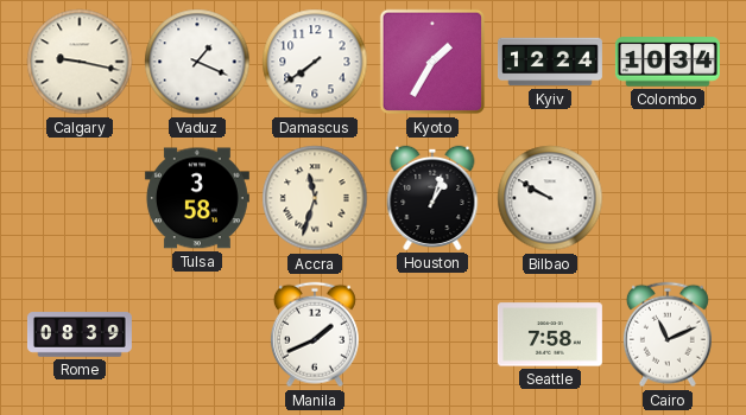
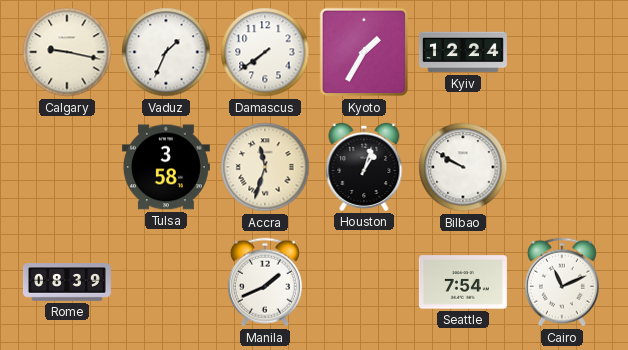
Vaduz: 1:19 -> 1:34 (166, 52)
Colombo: 10:34 -> none (668, 62)
Seattle: 7:58 -> 7:54 (463, 282)
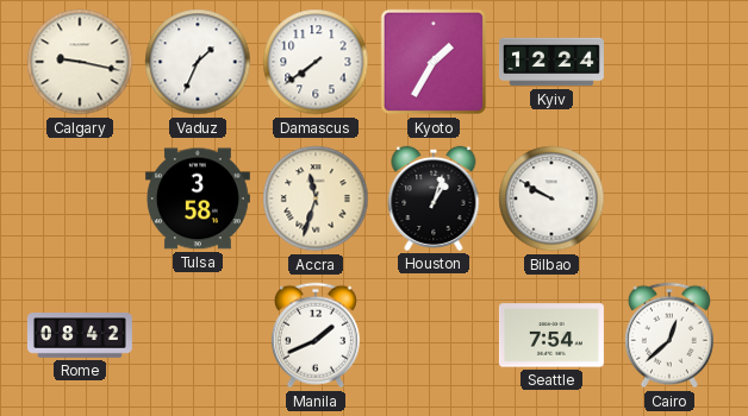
Rome: 08:39 -> 08:42 (80, 335)
Cairo: 11:11 -> 12:38 (669, 335)
